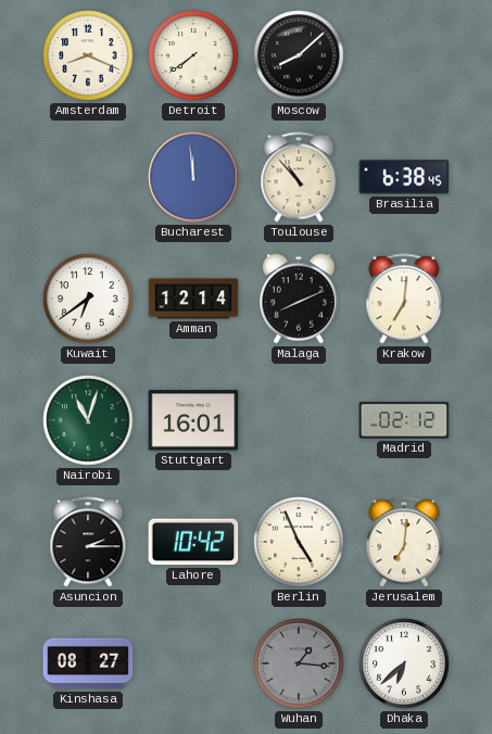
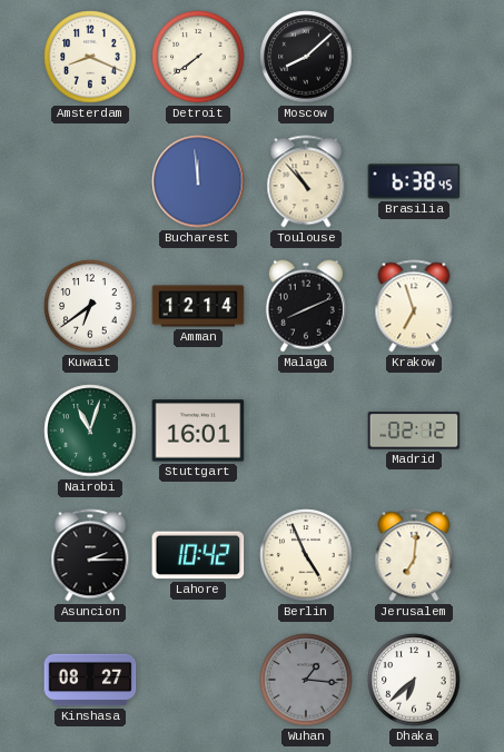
Krakow: 7:01 -> 6:57 (414, 306)
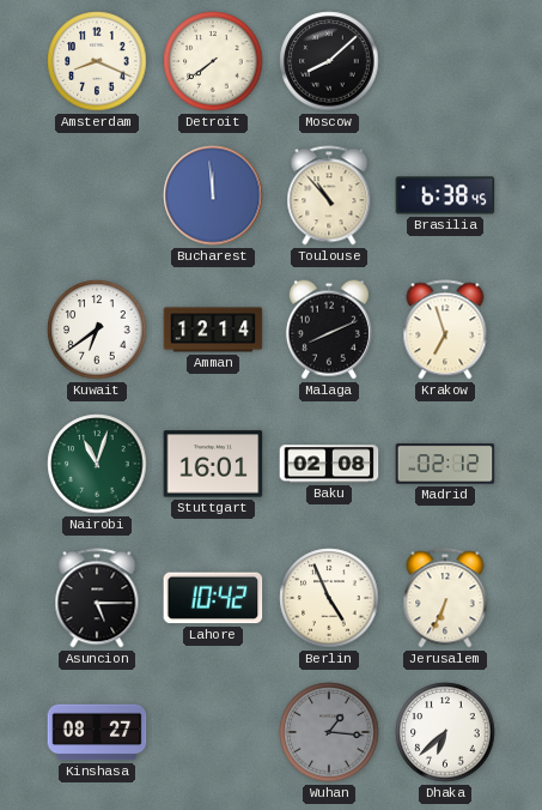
Baku: none -> 02:08 (329, 464)
Asuncion: 2:15 -> 5:15 (97, 598)
Jerusalem: 7:01 -> 6:34 (445, 598)
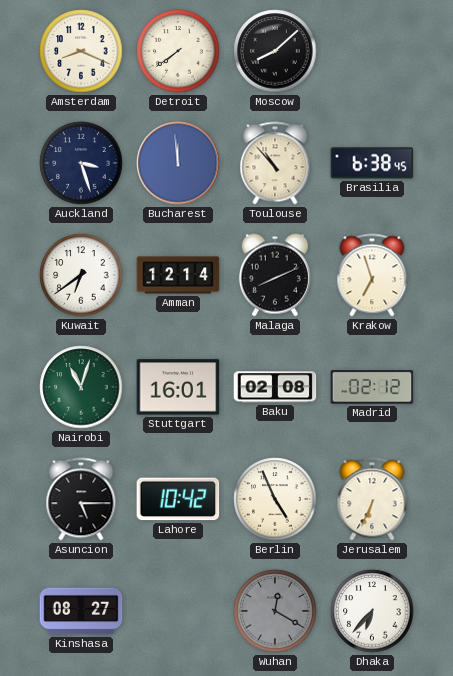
Auckland: none -> 3:27 (81, 163)
Wuhan: 1:16 -> 12:20 (275, 611)
Dhaka: 6:38 -> 6:37 (372, 611)
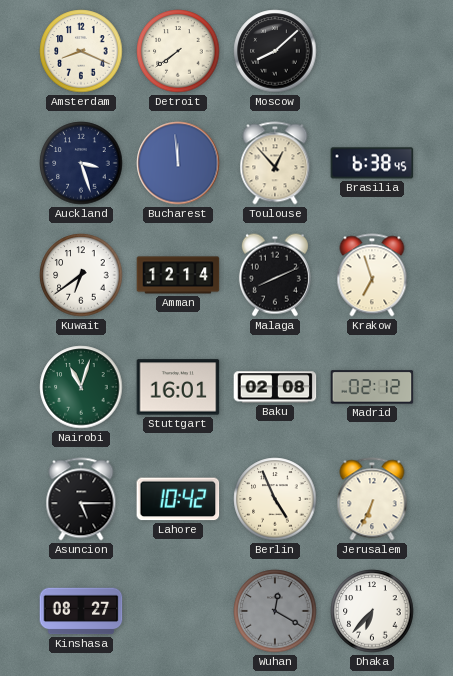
Toulouse: 10:53 -> 12:53 (275, 163)
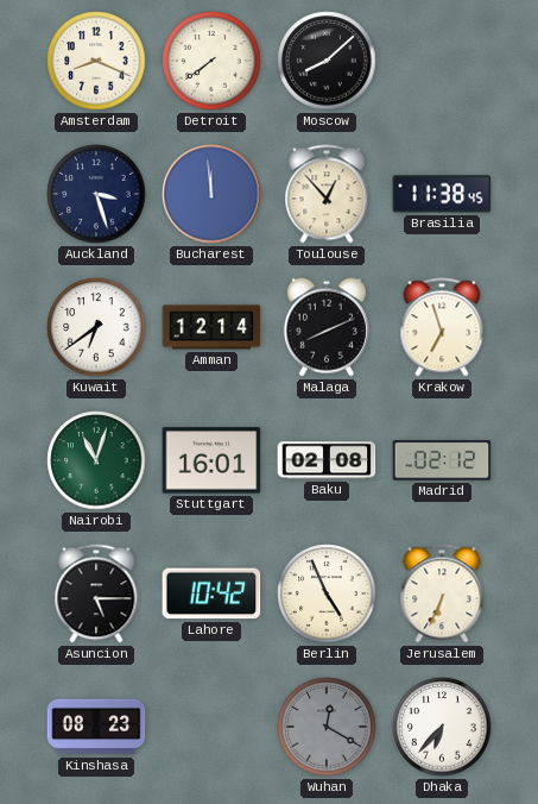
Brasilia: 6:38 -> 11:38 (442, 194)
Kinshasa: 08:27 -> 08:23 (96, 727)
